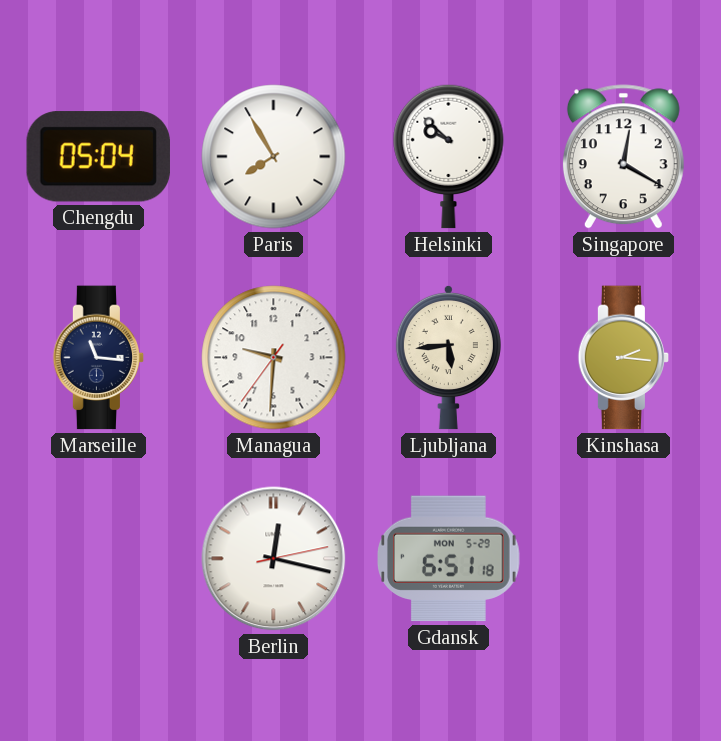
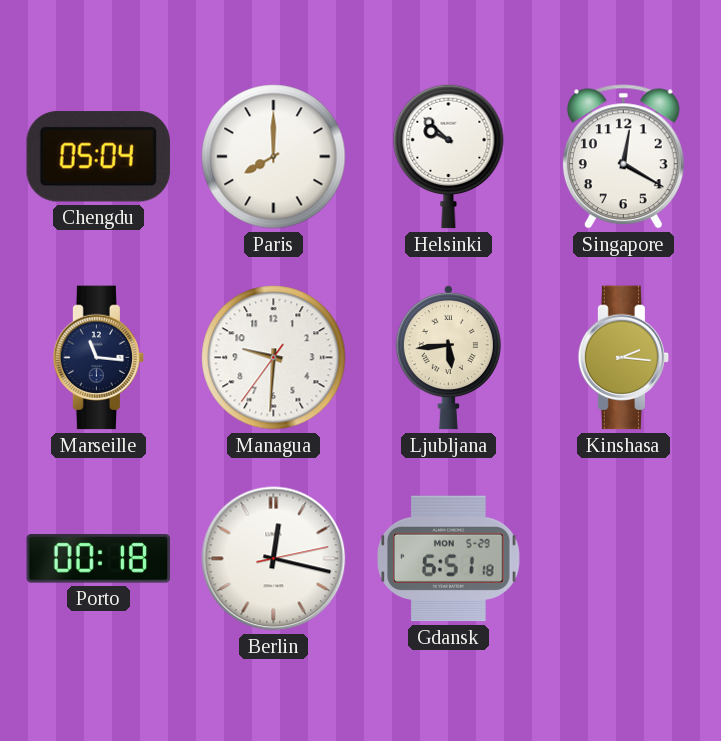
Paris: 7:55 -> 8:00 (274, 157)
Porto: none -> 00:18 (99, 559)
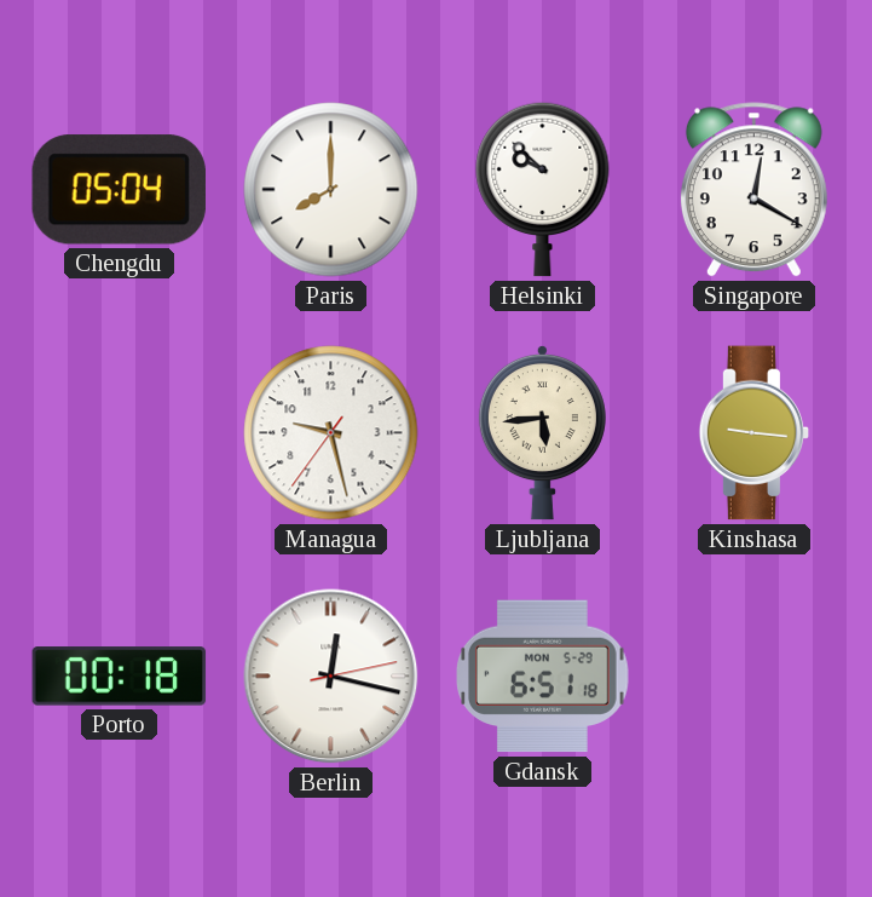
Marseille: 11:16 -> none (99, 358)
Managua: 9:30 -> 9:27 (331, 433)
Kinshasa: 2:16 -> 9:16 (755, 433)
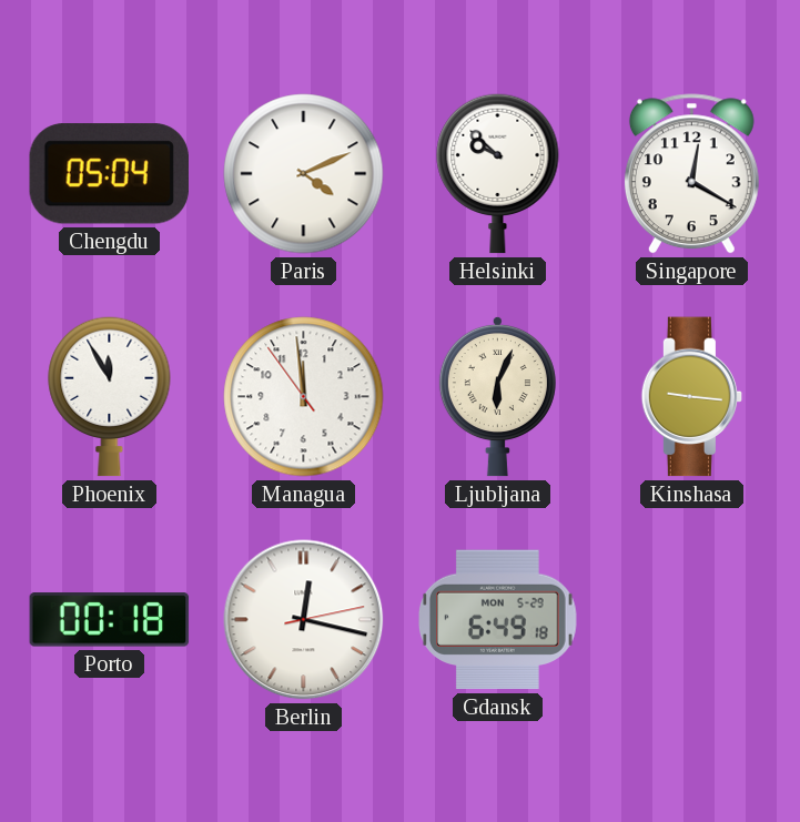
Paris: 8:00 -> 4:11 (304, 174)
Phoenix: none -> 11:55 (110, 396)
Managua: 9:27 -> 11:58 (304, 397)
Ljubljana: 5:44 -> 6:04 (497, 396)
Gdansk: 6:51 -> 6:49 (498, 620)
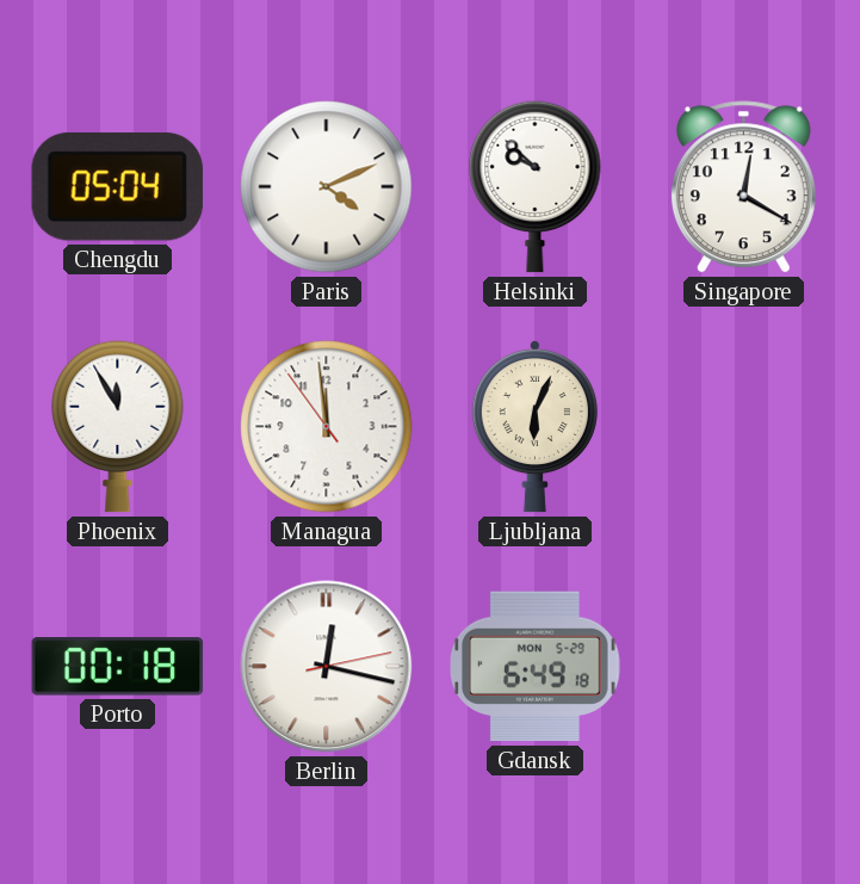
Kinshasa: 9:16 -> none (692, 397)
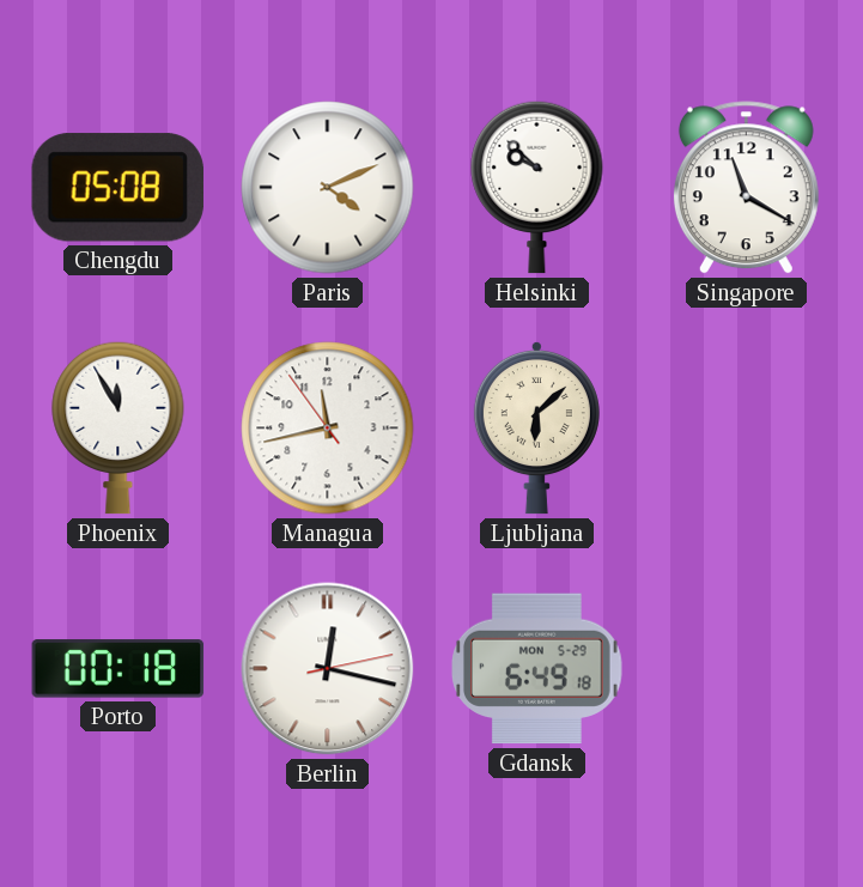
Chengdu: 05:04 -> 05:08 (117, 188)
Singapore: 12:20 -> 11:20 (746, 188)
Managua: 11:58 -> 11:42 (328, 429)
Ljubljana: 6:04 -> 6:08 (536, 427)
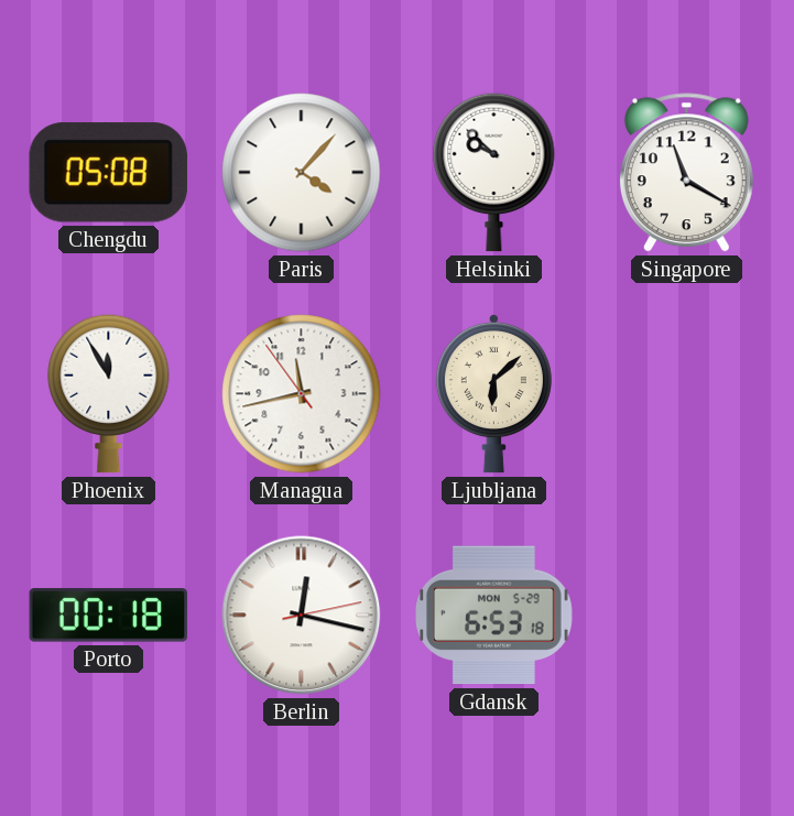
Paris: 4:11 -> 4:07 (302, 173)
Gdansk: 6:49 -> 6:53 (494, 616)
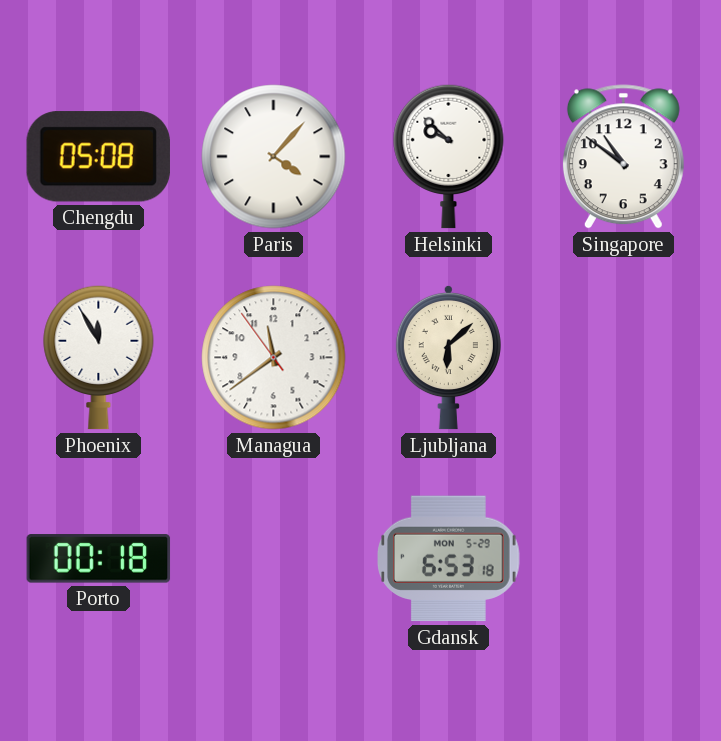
Singapore: 11:20 -> 10:51 (623, 157)
Managua: 11:42 -> 11:38 (274, 358)
Berlin: 12:17 -> none (302, 616)
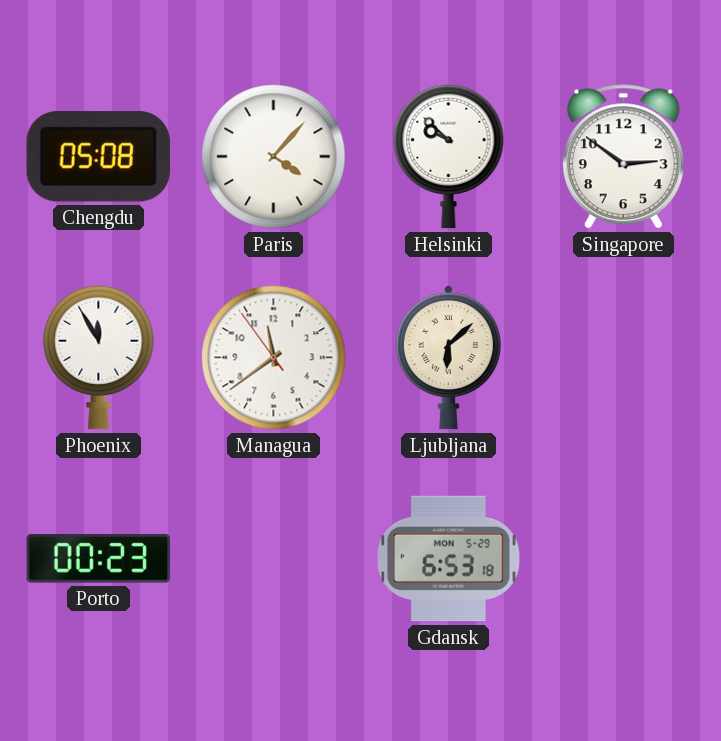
Singapore: 10:51 -> 2:51 (623, 157)
Porto: 00:18 -> 00:23 (99, 559)
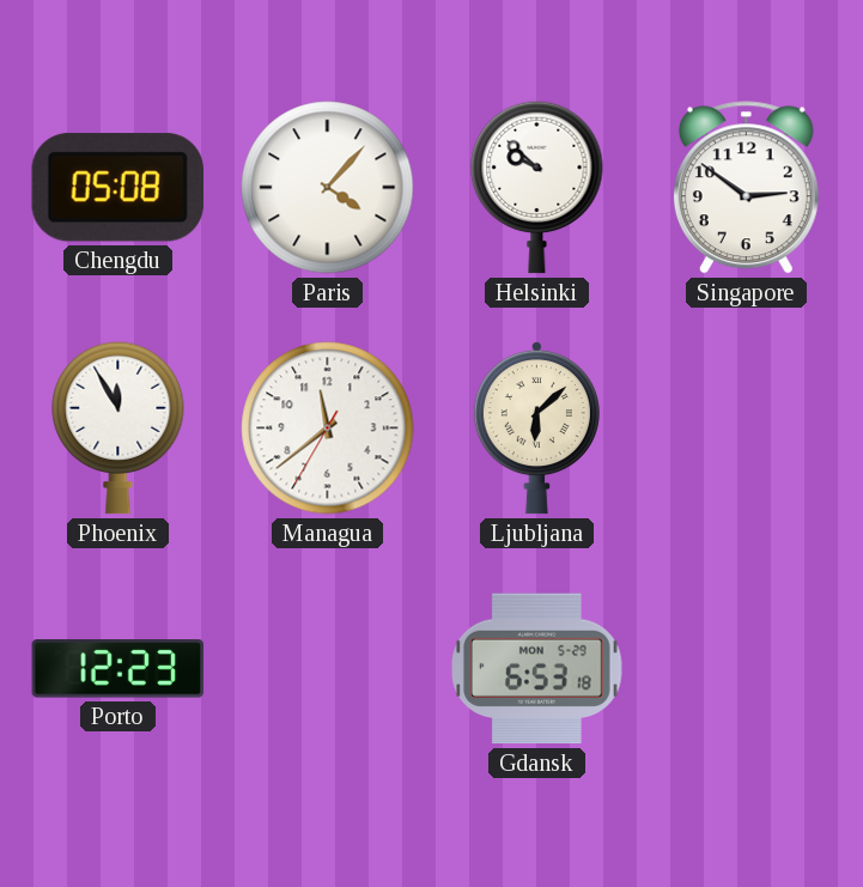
Managua: 11:38:54 -> 11:38:35 (328, 429)
Porto: 00:23 -> 12:23 (118, 669)
